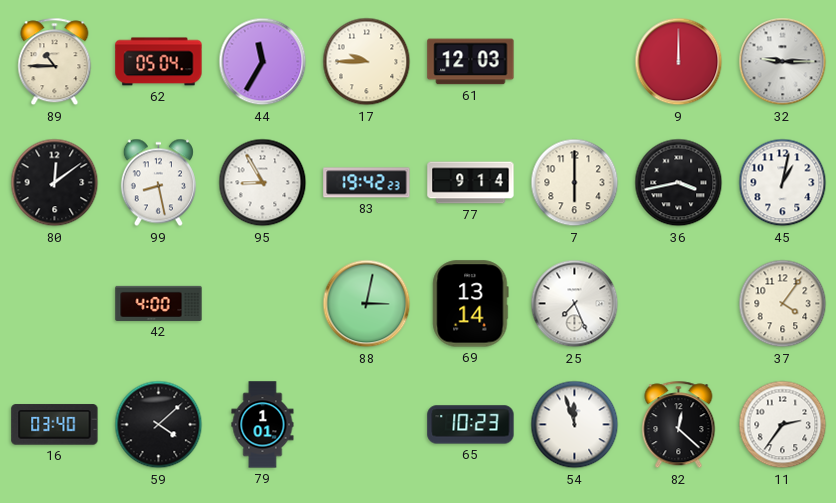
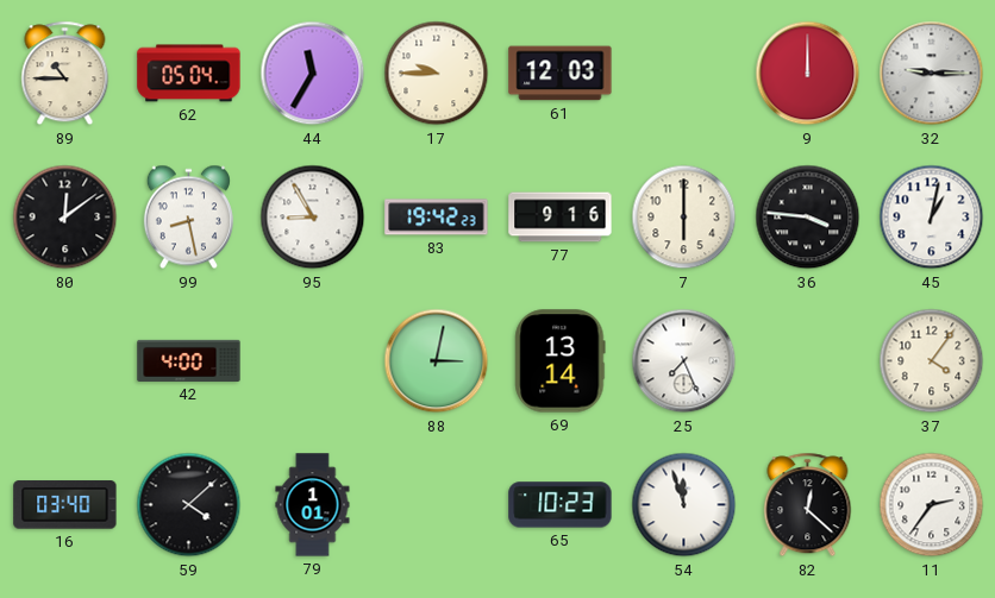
77: 9:14 -> 9:16 (561, 218)
36: 3:43 -> 3:46 (808, 218)
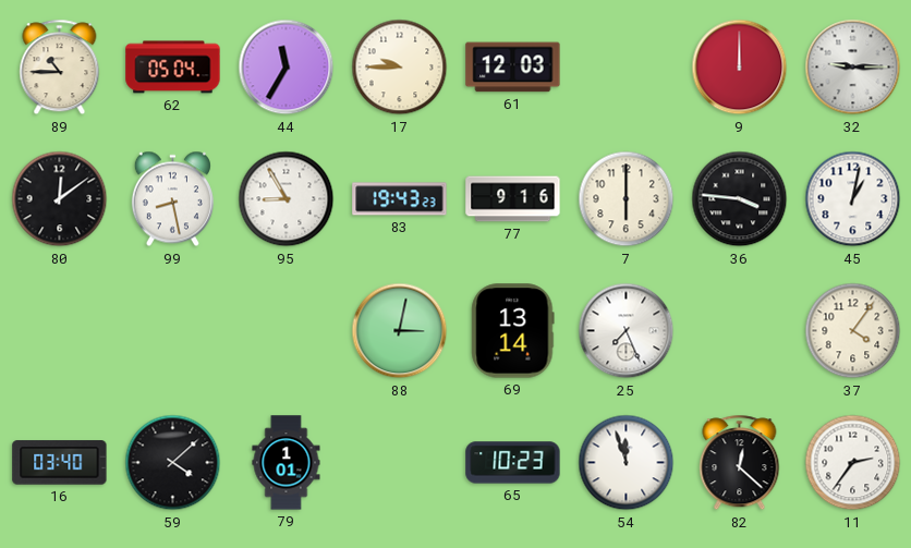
83: 19:42 -> 19:43 (400, 199)
42: 4:00 -> none (189, 360)
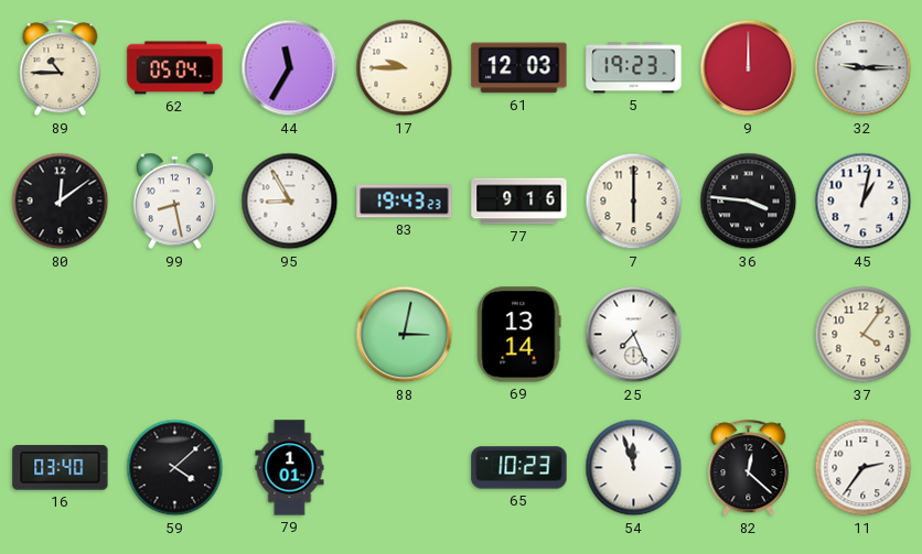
5: none -> 19:23 (634, 68)
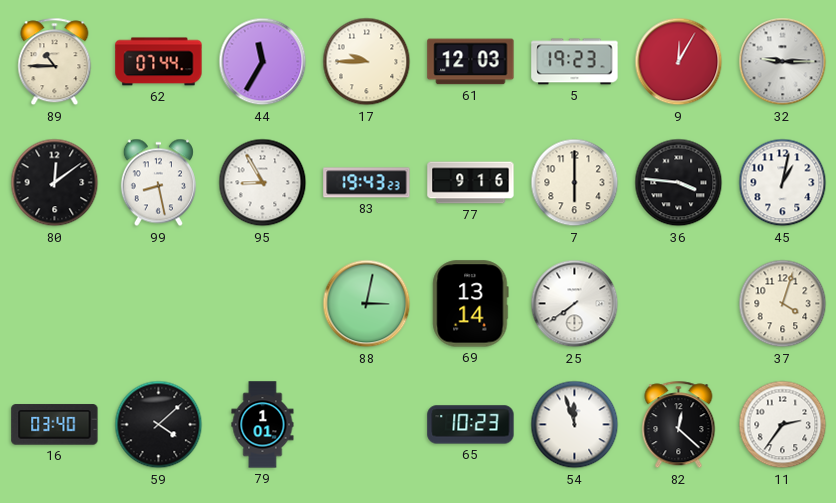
62: 05:04 -> 07:44 (159, 62)
9: 12:00 -> 12:05 (679, 62)
25: 7:26 -> 7:39 (575, 304)
37: 4:06 -> 4:03 (783, 304)
